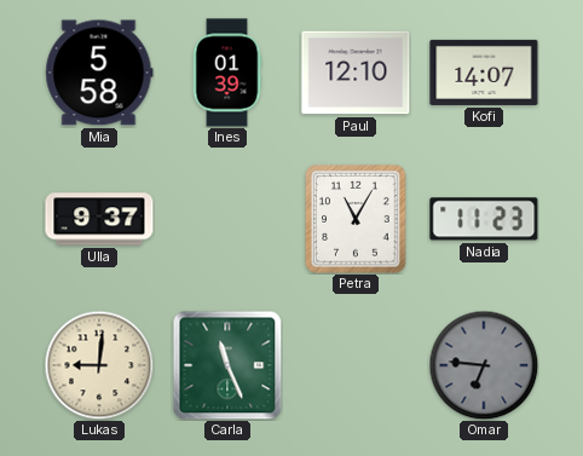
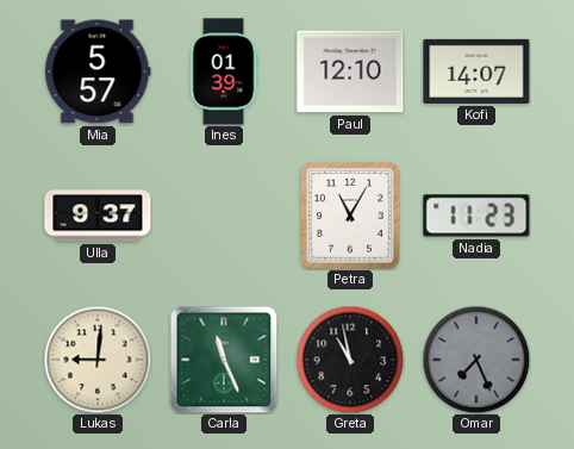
Mia: 5:58 -> 5:57 (98, 71)
Greta: none -> 10:58 (350, 360)
Omar: 6:46 -> 7:26 (476, 360)
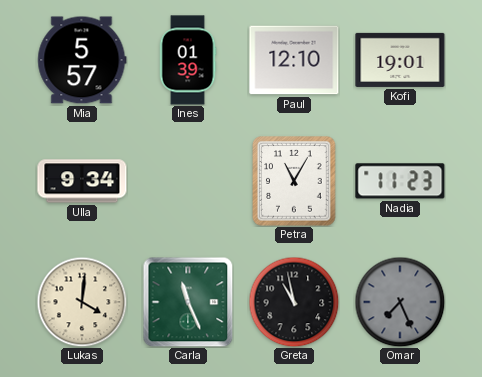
Kofi: 14:07 -> 19:01 (400, 60)
Ulla: 9:37 -> 9:34 (82, 181)
Lukas: 9:01 -> 4:01 (82, 302)
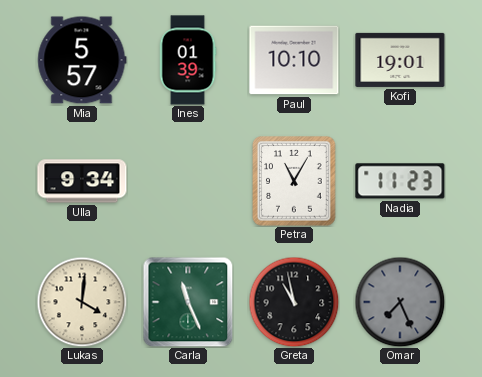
Paul: 12:10 -> 10:10 (294, 60)
